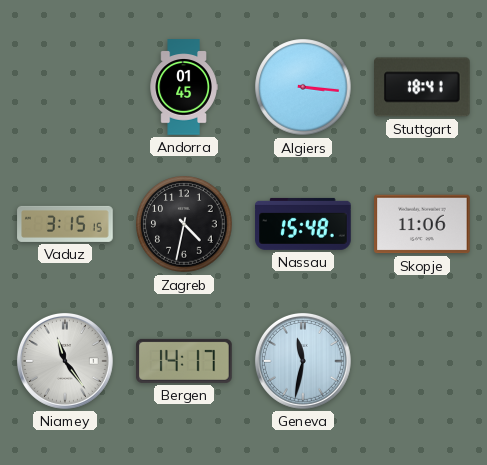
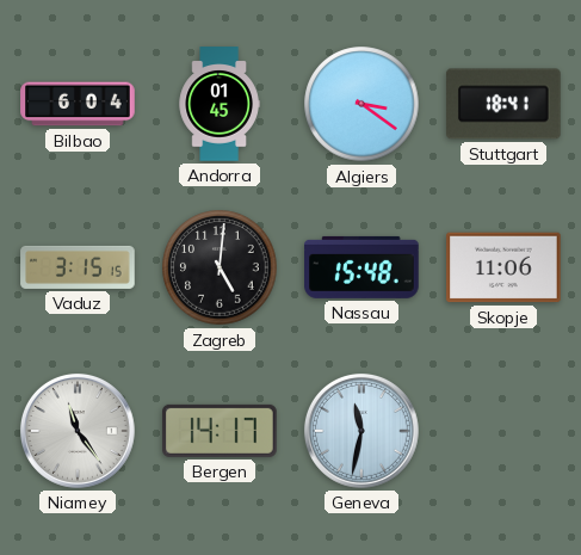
Bilbao: none -> 6:04 (78, 104)
Algiers: 3:16 -> 3:21 (361, 104)
Zagreb: 4:32 -> 5:01 (220, 267)
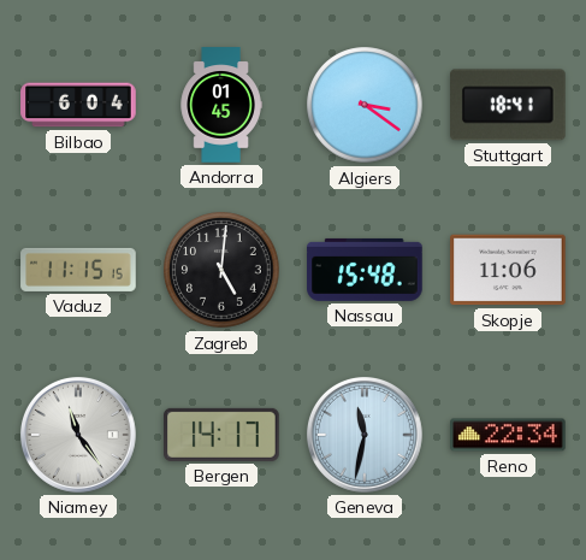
Vaduz: 3:15 -> 11:15 (78, 270)
Reno: none -> 22:34 (508, 435)
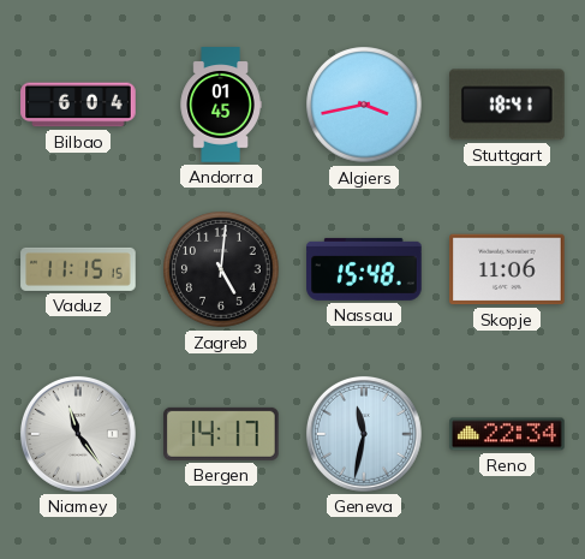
Algiers: 3:21 -> 3:43 (364, 105)
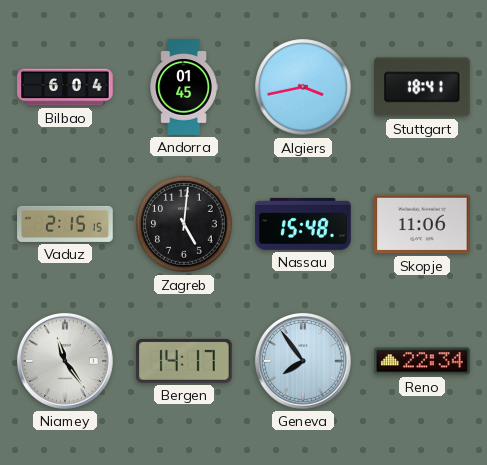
Vaduz: 11:15 -> 2:15 (65, 224)
Geneva: 11:32 -> 7:54 (303, 361)
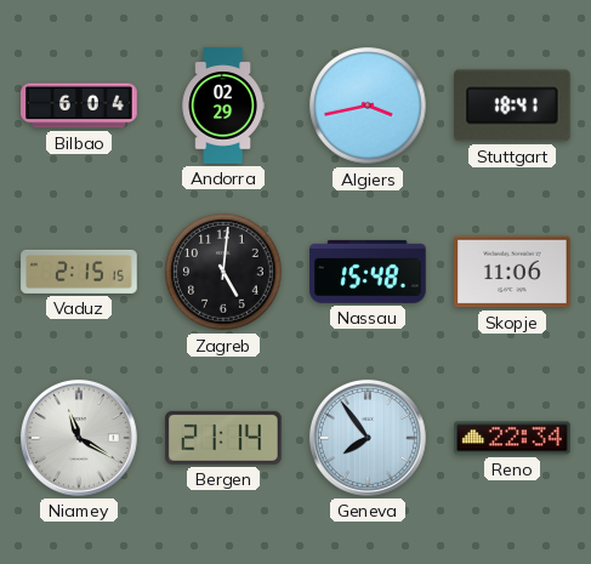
Andorra: 01:45 -> 02:29 (223, 106)
Niamey: 11:24 -> 11:20 (79, 438)
Bergen: 14:17 -> 21:14 (223, 438)
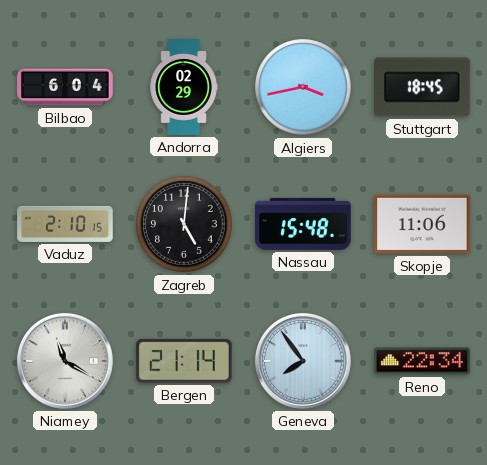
Stuttgart: 18:41 -> 18:45 (423, 87)
Vaduz: 2:15 -> 2:10 (65, 224)
